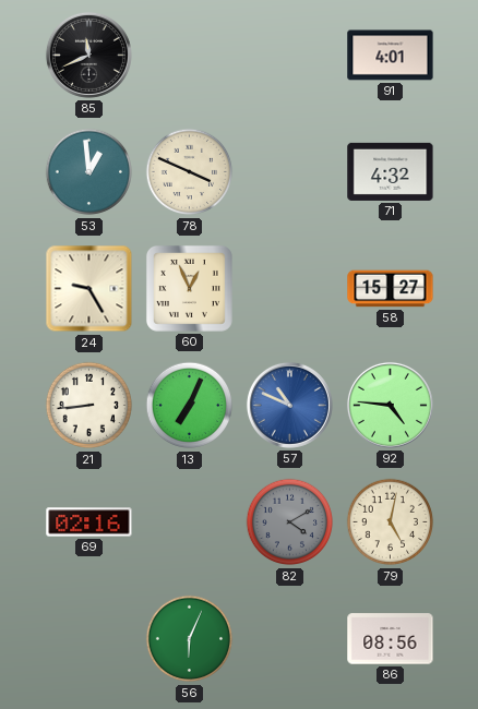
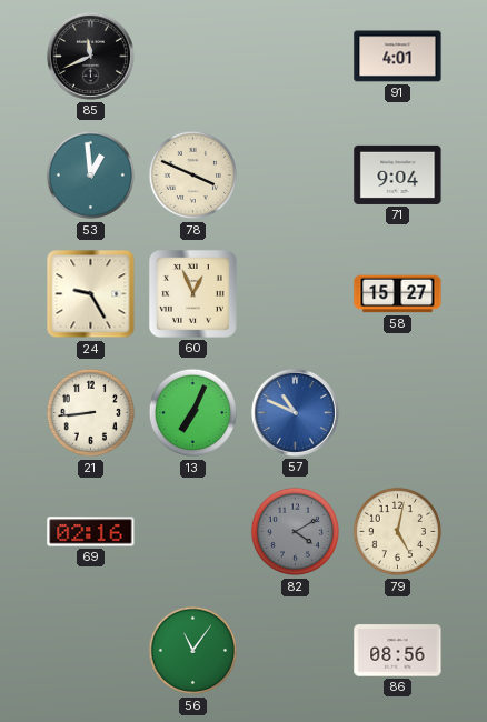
71: 4:32 -> 9:04 (398, 174)
92: 4:46 -> none (390, 405)
56: 6:04 -> 11:06 (193, 651)
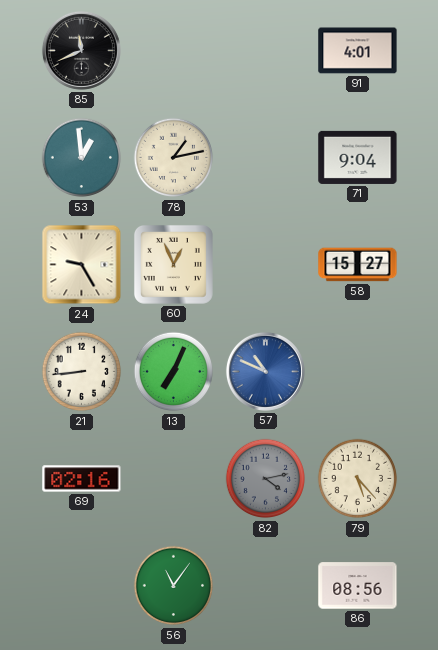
78: 3:49 -> 1:13 (174, 158)
82: 4:10 -> 4:13 (266, 479)
79: 5:02 -> 5:23 (358, 479)
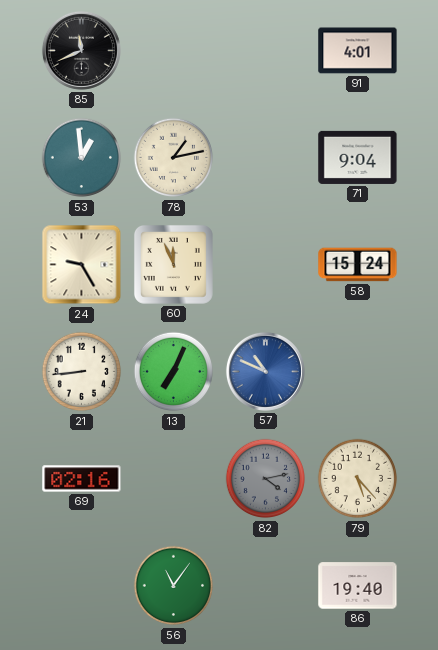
60: 12:56 -> 11:56 (173, 264)
58: 15:27 -> 15:24 (358, 265)
86: 08:56 -> 19:40 (358, 586)
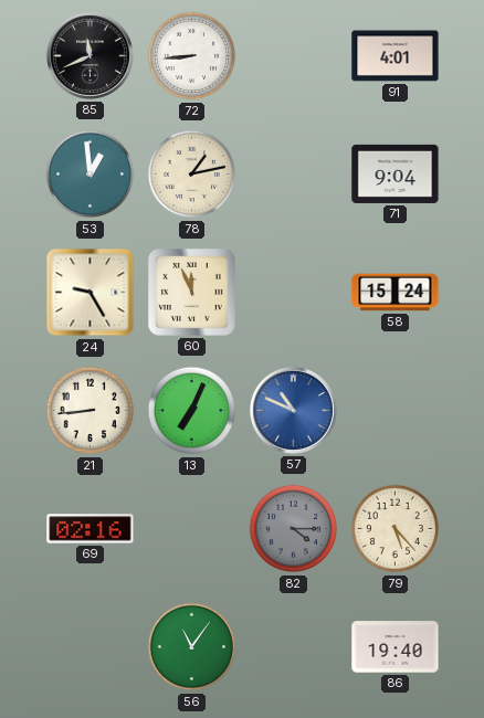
72: none -> 8:44 (192, 56)
82: 4:13 -> 4:15 (294, 529)
